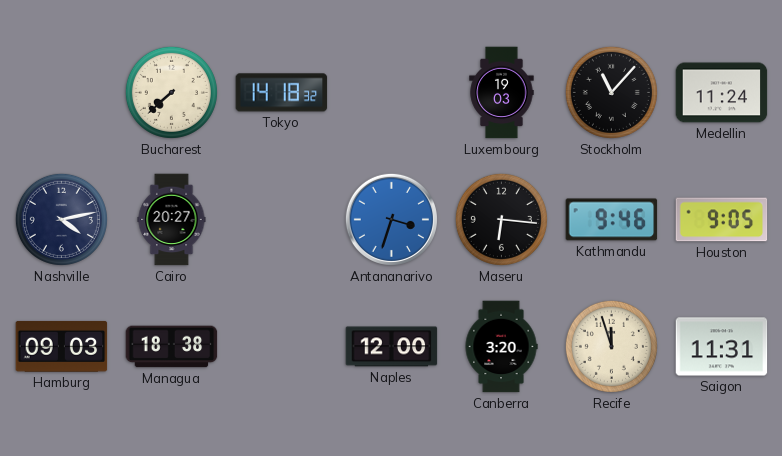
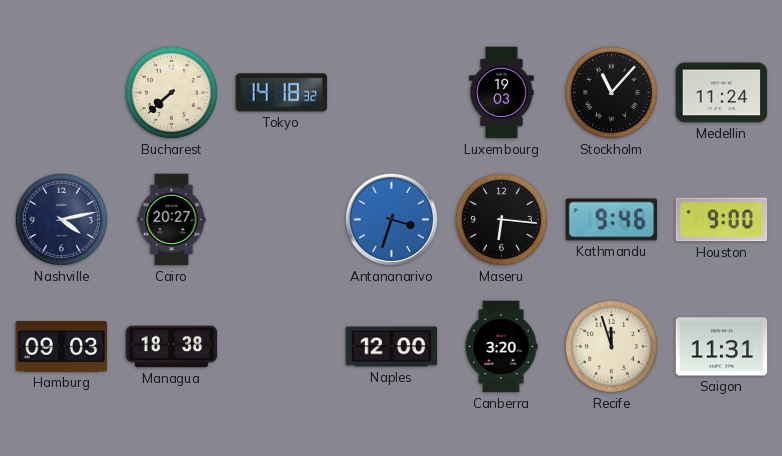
Houston: 9:05 -> 9:00 (722, 220)
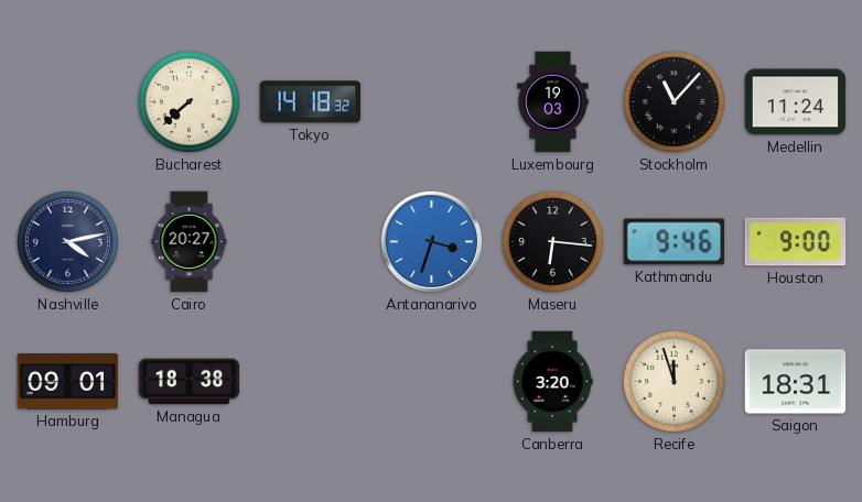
Hamburg: 09:03 -> 09:01 (68, 381)
Naples: 12:00 -> none (392, 347)
Saigon: 11:31 -> 18:31 (796, 382)
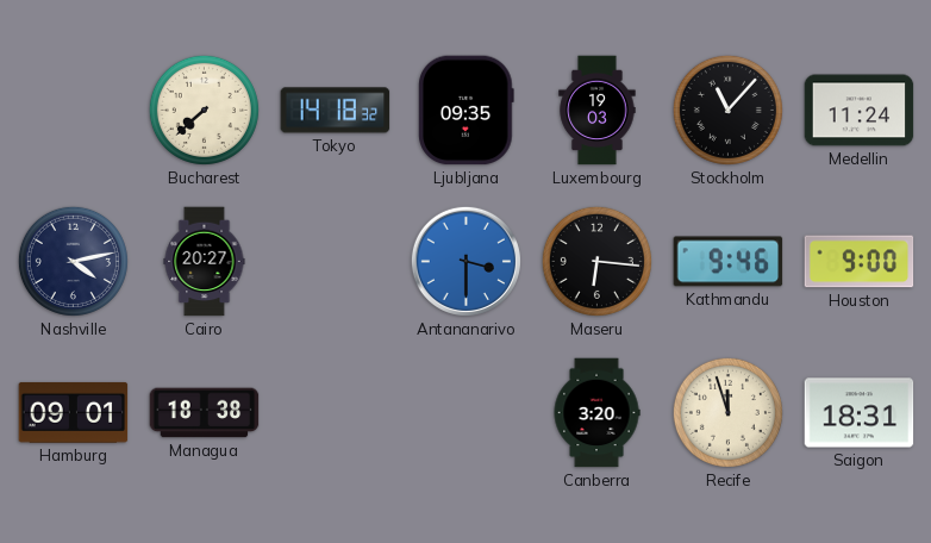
Ljubljana: none -> 09:35 (467, 111)
Antananarivo: 3:33 -> 3:30 (465, 261)
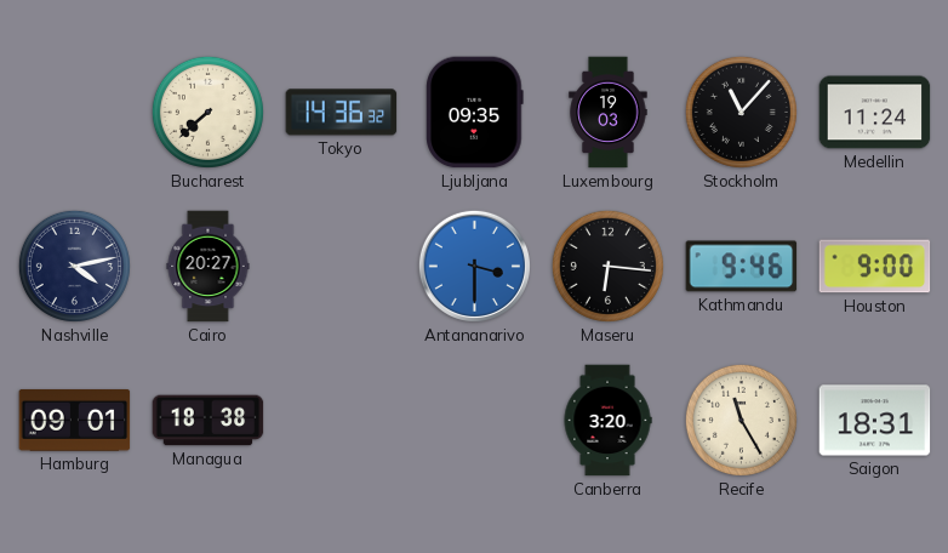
Tokyo: 14:18 -> 14:36 (342, 113)
Recife: 11:57 -> 11:25 (741, 420)
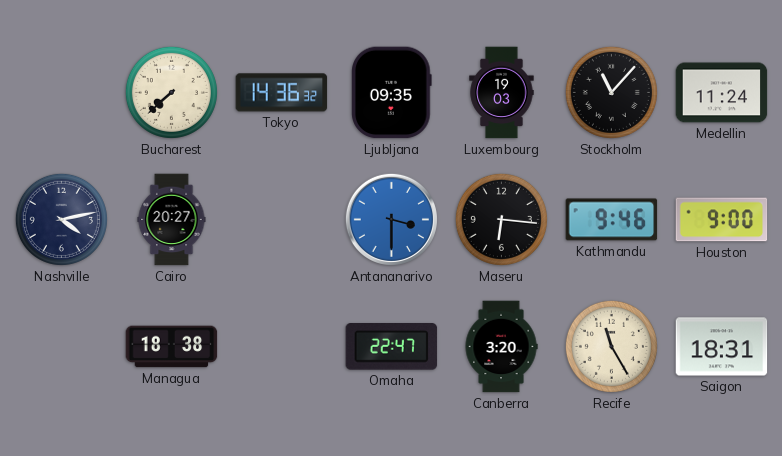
Hamburg: 09:01 -> none (75, 420)
Omaha: none -> 22:47 (392, 347)
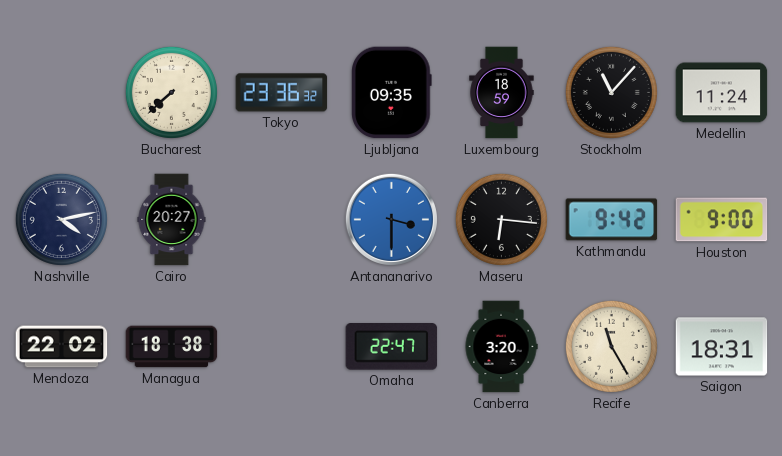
Tokyo: 14:36 -> 23:36 (282, 93)
Luxembourg: 19:03 -> 18:59 (502, 93)
Kathmandu: 9:46 -> 9:42 (612, 220)
Mendoza: none -> 22:02 (62, 347)
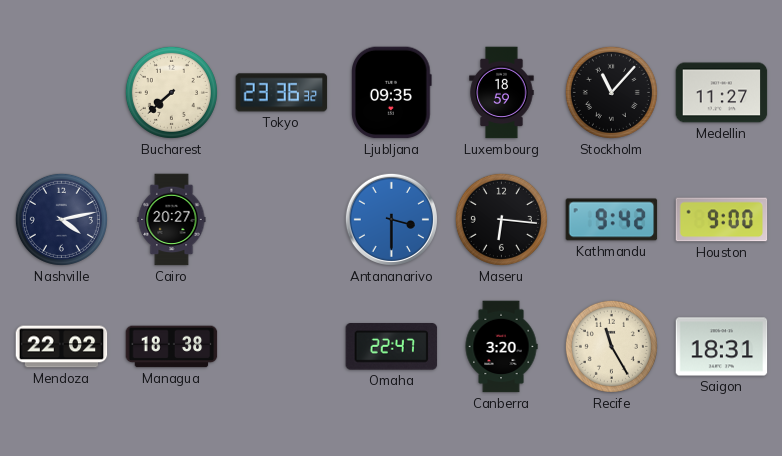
Medellin: 11:24 -> 11:27 (722, 93)
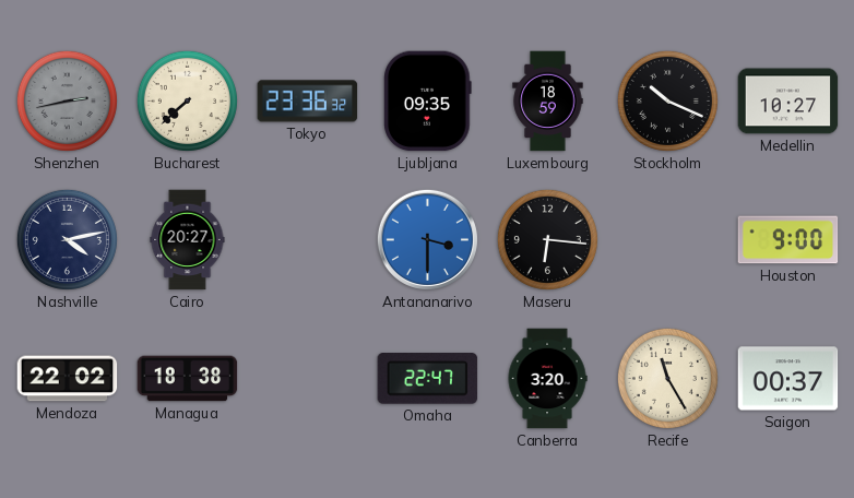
Shenzhen: none -> 2:43 (67, 100)
Stockholm: 11:07 -> 10:19 (667, 100)
Medellin: 11:27 -> 10:27 (788, 102)
Kathmandu: 9:42 -> none (612, 220)
Saigon: 18:31 -> 00:37 (788, 379)
